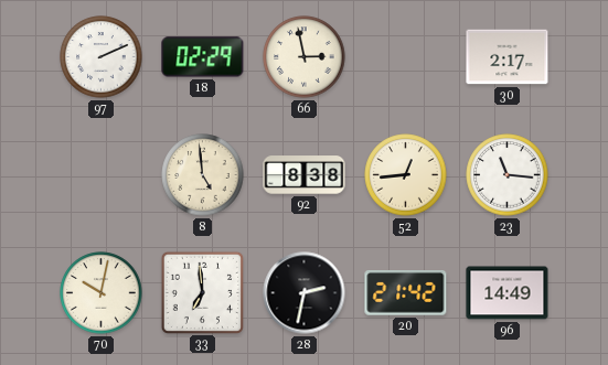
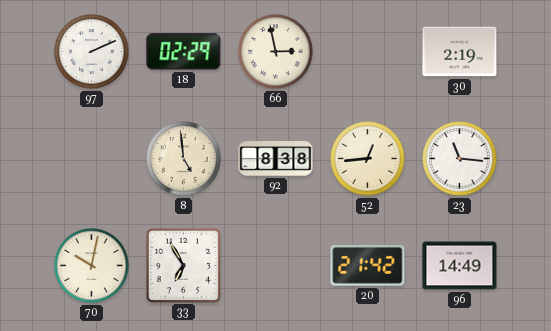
30: 2:17 -> 2:19 (460, 52)
33: 6:59 -> 6:55 (183, 265)
28: 2:32 -> none (305, 293)
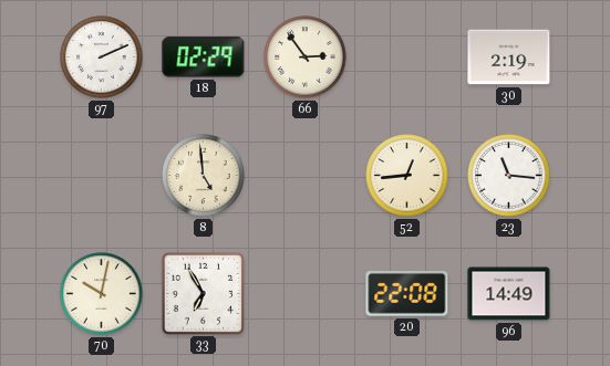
66: 2:58 -> 2:54 (306, 57)
92: 8:38 -> none (276, 159)
20: 21:42 -> 22:08 (407, 294)
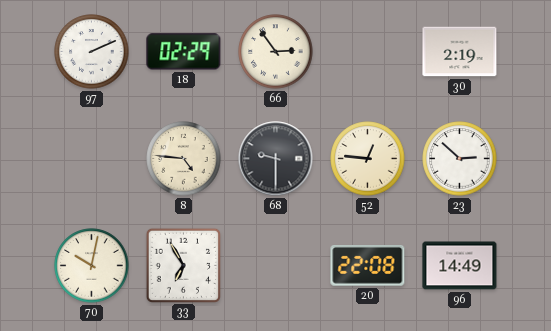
8: 4:59 -> 4:46 (184, 159)
68: none -> 9:30 (276, 159)
52: 12:44 -> 12:46 (368, 159)
23: 11:16 -> 2:52 (460, 159)
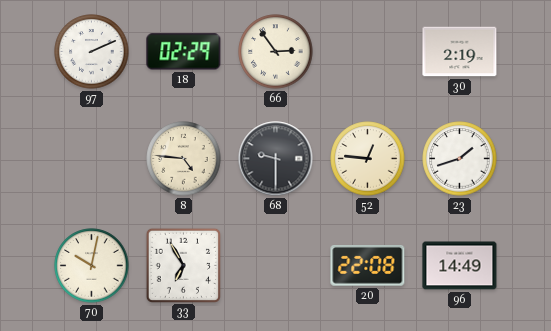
23: 2:52 -> 1:42 (460, 159)
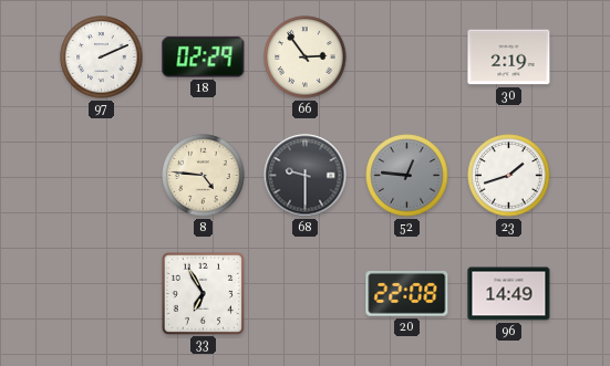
52 dial: cream -> grey (407, 176)
70: 10:02 -> none (92, 266)
